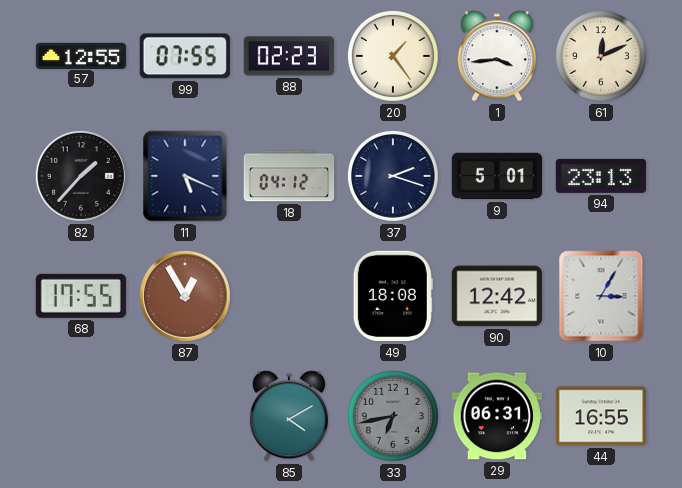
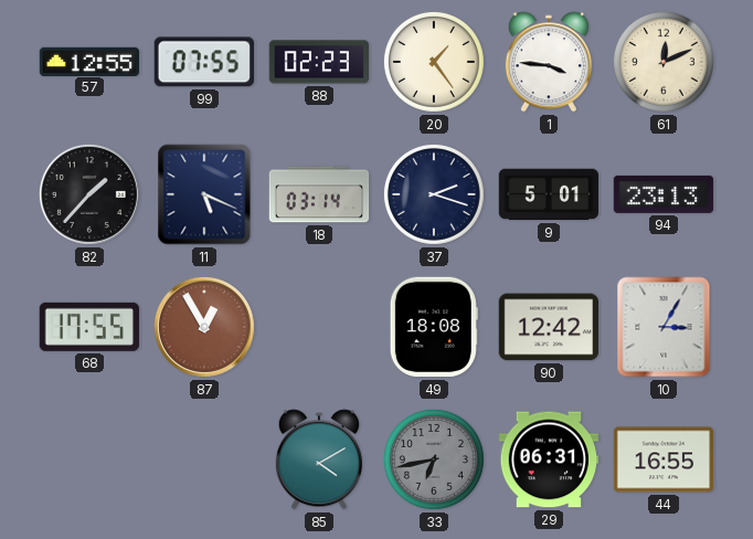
1: 3:44 -> 3:46 (549, 62)
18: 04:12 -> 03:14 (319, 194)
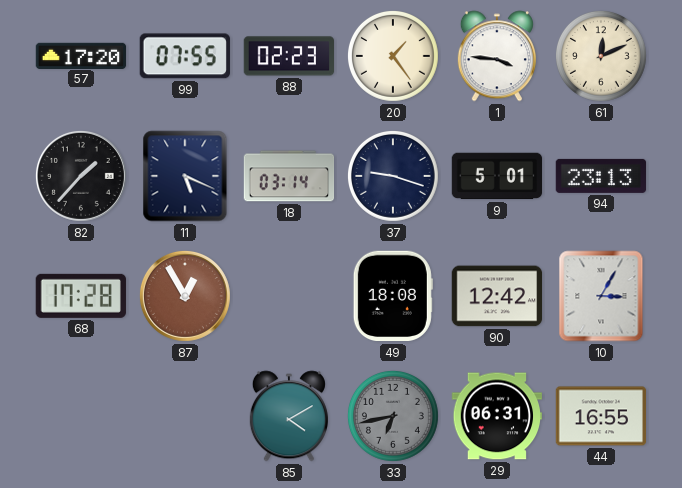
57: 12:55 -> 17:20 (81, 55)
37: 2:18 -> 9:18 (393, 176)
68: 17:55 -> 17:28 (81, 296)
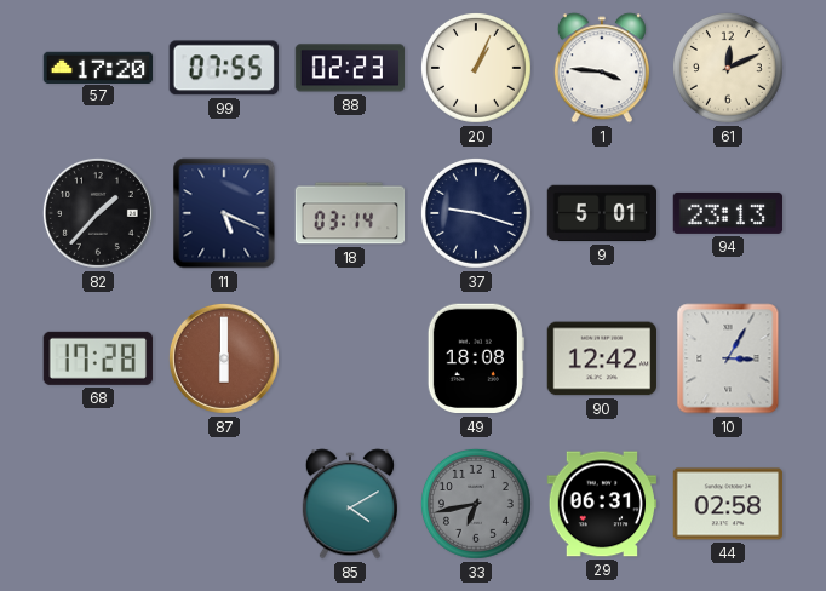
20: 1:24 -> 1:04 (476, 68)
87: 12:55 -> 6:00 (224, 358)
44: 16:55 -> 02:58 (728, 504)
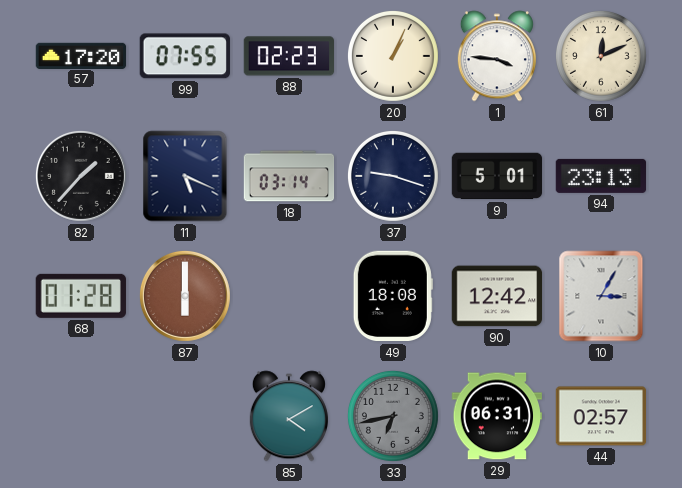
68: 17:28 -> 01:28 (81, 296)
44: 02:58 -> 02:57 (601, 416)
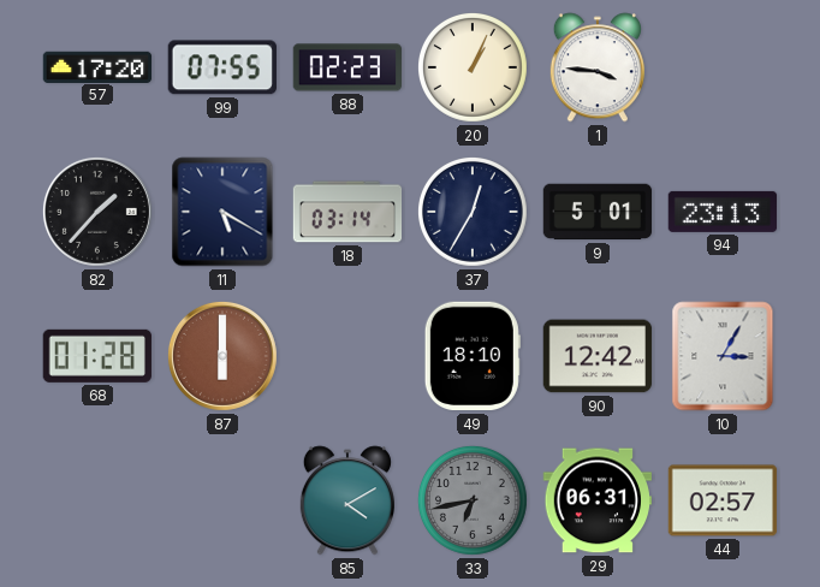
61: 12:11 -> none (601, 56)
11: 5:19 -> 5:20 (222, 212)
37: 9:18 -> 12:35 (473, 212)
49: 18:08 -> 18:10 (473, 356)
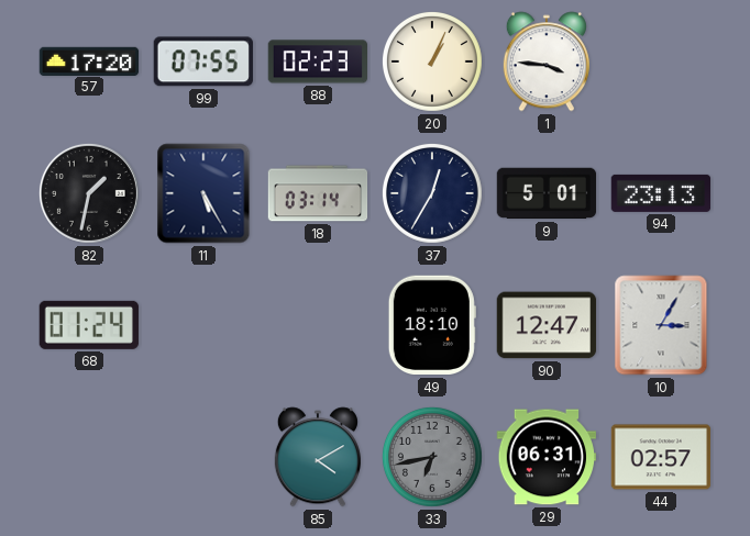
82: 1:37 -> 1:32 (89, 193)
11: 5:20 -> 5:25 (203, 193)
68: 01:28 -> 01:24 (89, 325)
87: 6:00 -> none (222, 356)
90: 12:42 -> 12:47 (547, 325)
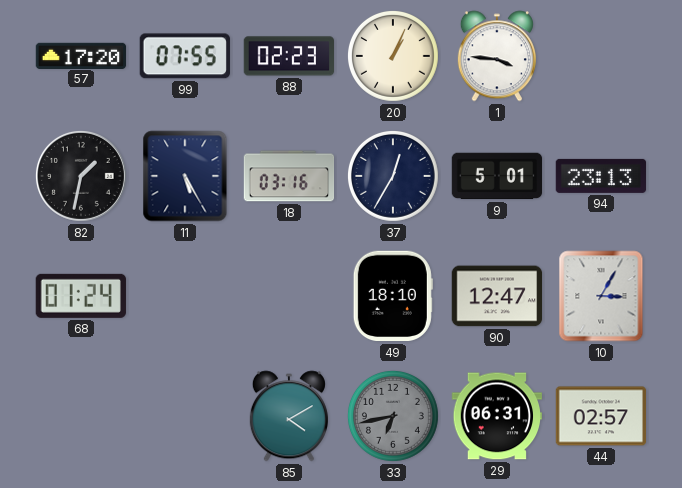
18: 03:14 -> 03:16 (289, 176)
